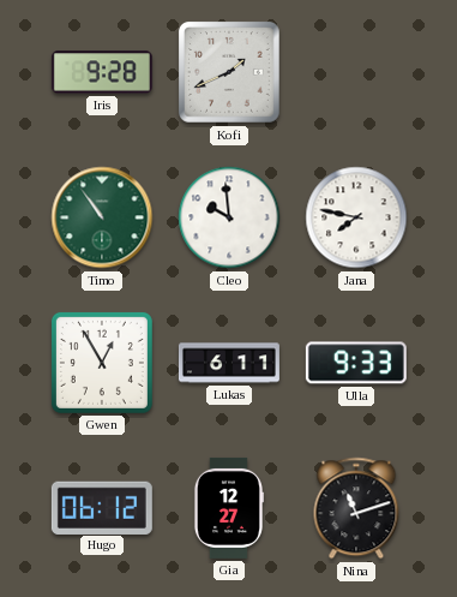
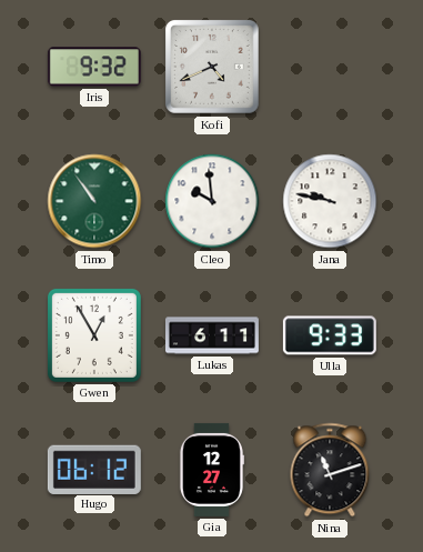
Iris: 9:28 -> 9:32 (94, 67)
Kofi: 1:41 -> 4:41 (213, 68)
Jana: 7:47 -> 9:47 (330, 201)
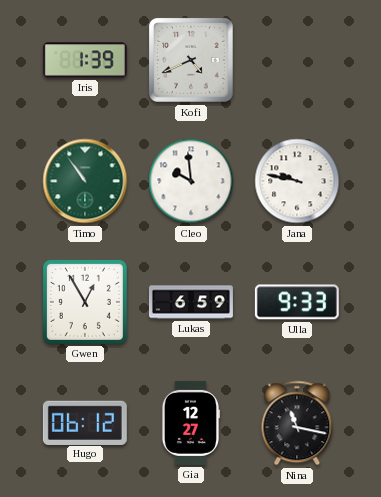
Iris: 9:32 -> 1:39 (85, 60)
Lukas: 6:11 -> 6:59 (191, 302)
Nina: 11:12 -> 11:17 (297, 423)
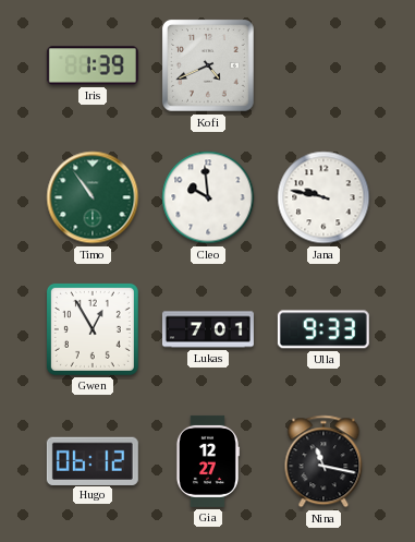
Lukas: 6:59 -> 7:01 (208, 329)
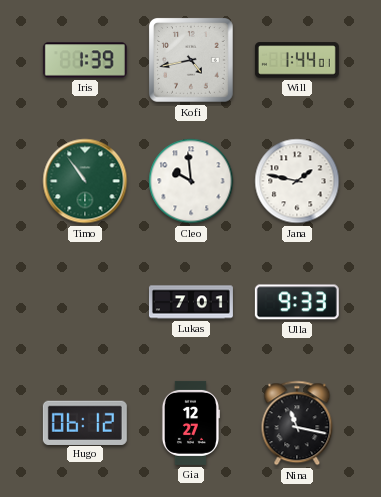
Kofi: 4:41 -> 4:43 (192, 61)
Will: none -> 1:44 (297, 60)
Jana: 9:47 -> 1:47 (297, 181)
Gwen: 12:55 -> none (93, 329)
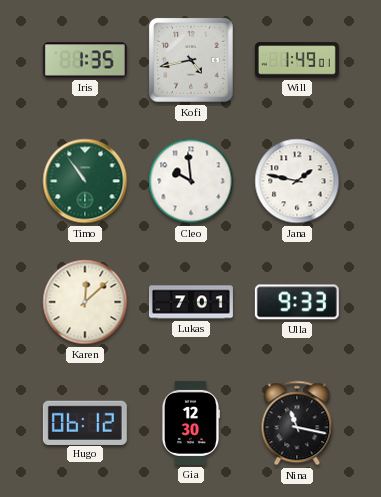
Iris: 1:39 -> 1:35 (85, 60)
Will: 1:44 -> 1:49 (297, 60)
Karen: none -> 12:08 (85, 302)
Gia: 12:27 -> 12:30 (190, 423)
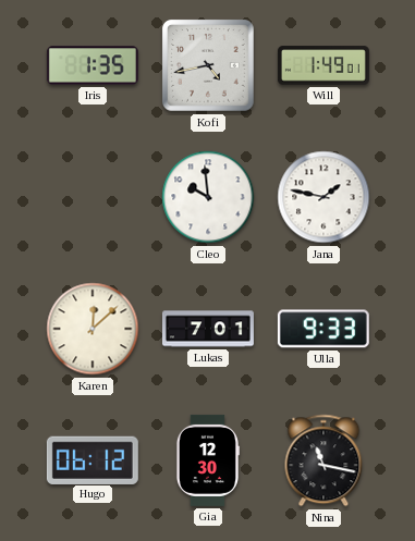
Timo: 10:54 -> none (85, 181)
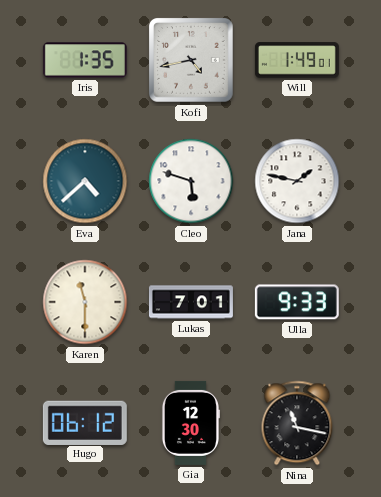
Eva: none -> 4:38 (85, 181)
Cleo: 9:59 -> 5:48 (191, 181)
Karen: 12:08 -> 11:30 (85, 302)
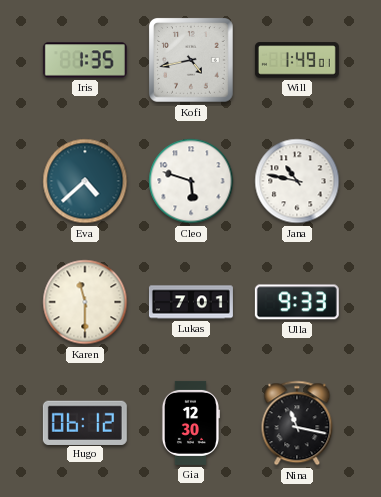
Jana: 1:47 -> 10:47 (297, 181)
